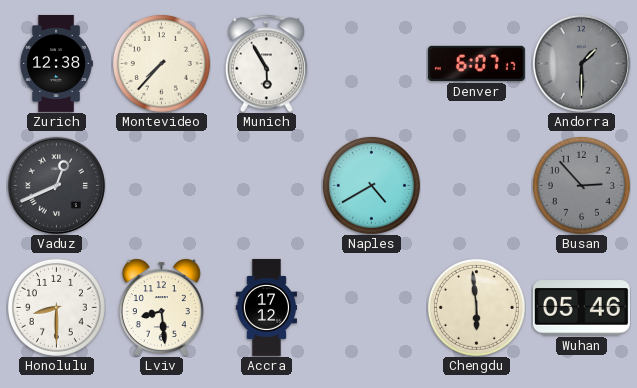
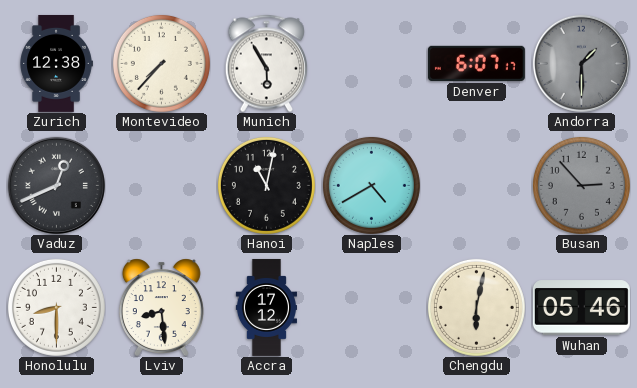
Hanoi: none -> 11:02 (266, 185)
Chengdu: 5:59 -> 6:02 (476, 307)
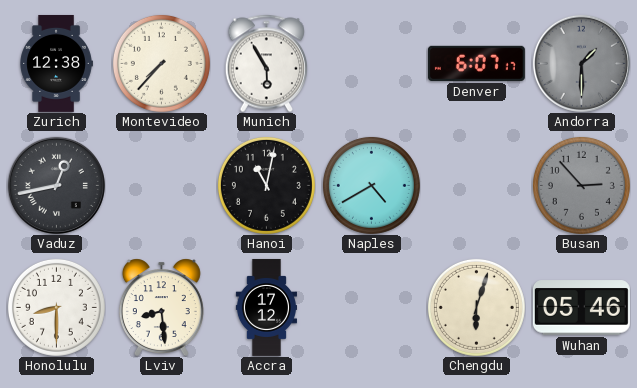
Vaduz: 12:41 -> 12:43 (56, 185)
Chengdu: 6:02 -> 6:03 (476, 307)
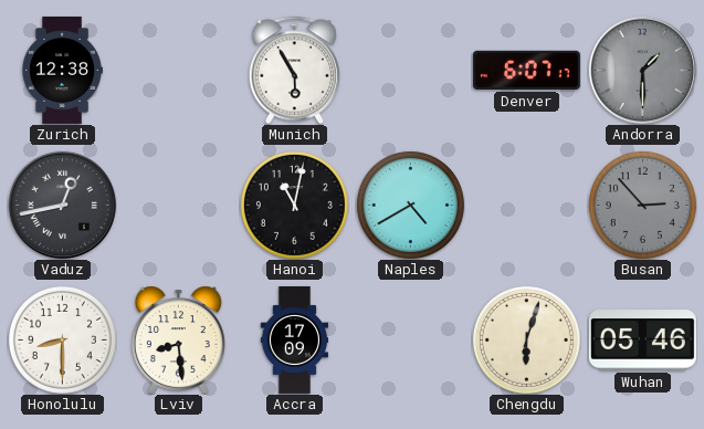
Montevideo: 7:37 -> none (161, 63)
Accra: 17:12 -> 17:09 (294, 339)
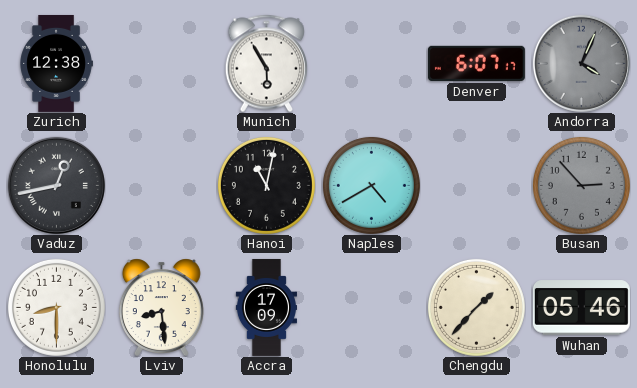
Andorra: 1:30 -> 4:04 (581, 63)
Chengdu: 6:03 -> 1:37 (476, 307)
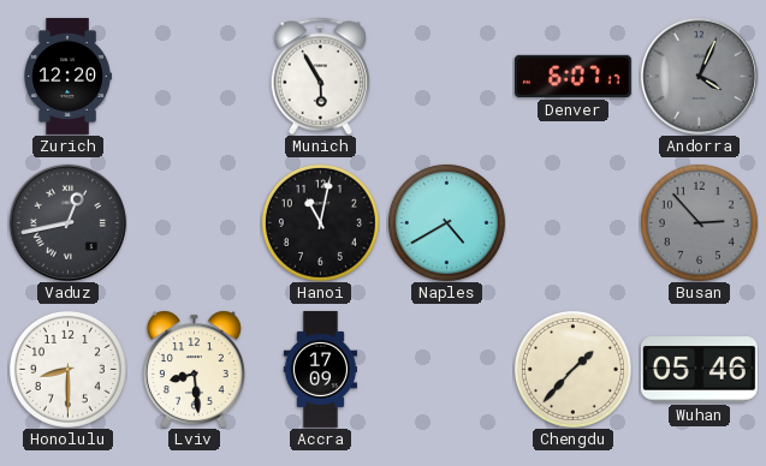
Zurich: 12:38 -> 12:20 (67, 76)
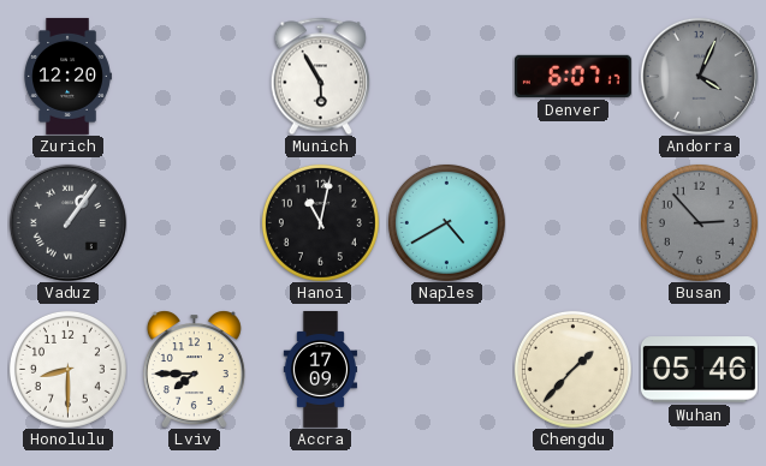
Vaduz: 12:43 -> 1:06 (67, 222)
Lviv: 8:29 -> 7:45 (194, 369)
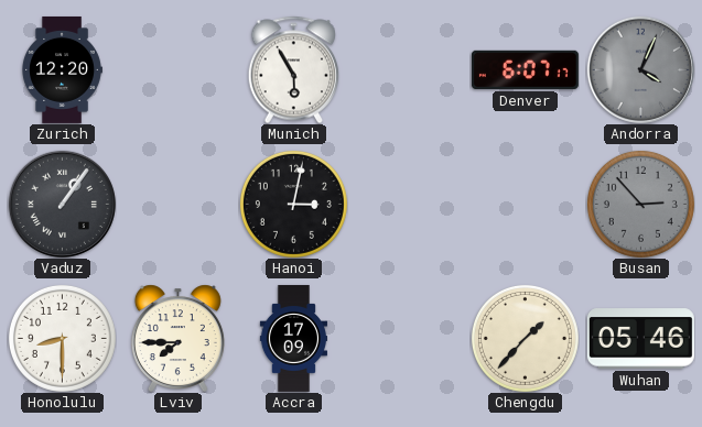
Hanoi: 11:02 -> 3:02 (293, 204)
Naples: 4:40 -> none (446, 222)
